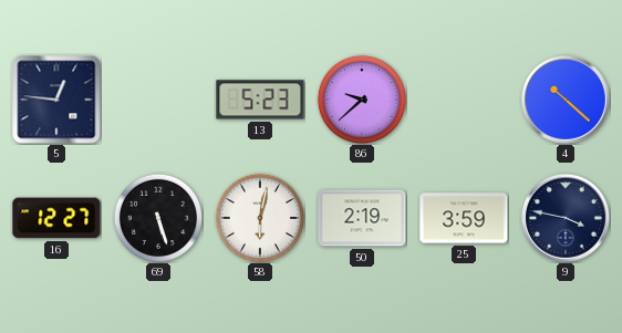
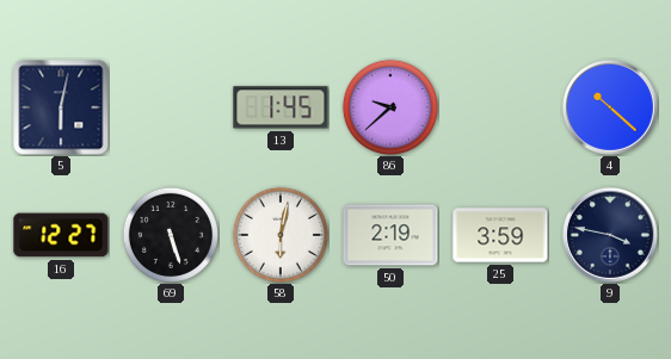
5: 12:46 -> 6:02 (61, 107)
13: 5:23 -> 1:45 (281, 107)
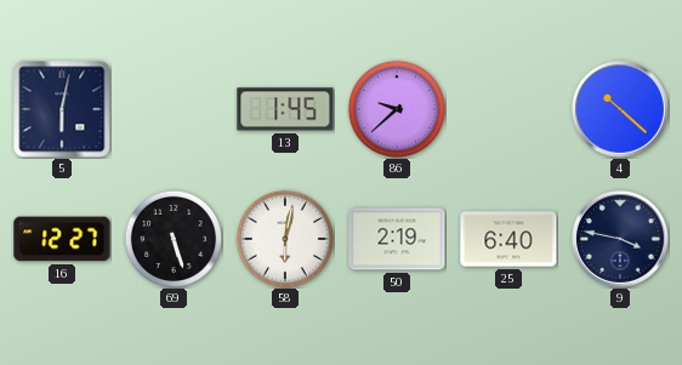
25: 3:59 -> 6:40 (508, 239)
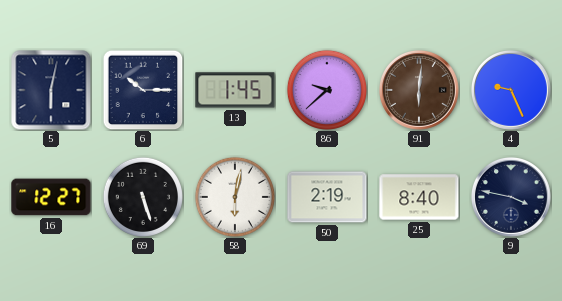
6: none -> 10:15 (143, 90)
91: none -> 6:01 (419, 90)
4: 10:22 -> 9:26 (511, 90)
25: 6:40 -> 8:40 (419, 197)
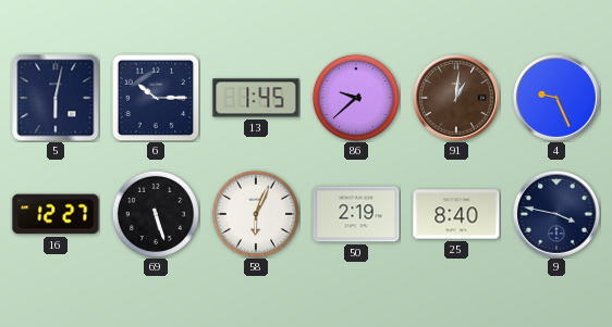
91: 6:01 -> 1:01 (456, 98)
58: 6:02 -> 6:04 (256, 214)
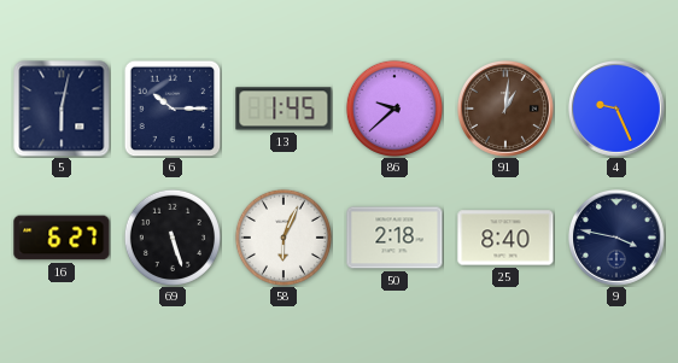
16: 12:27 -> 6:27 (62, 238)
50: 2:19 -> 2:18 (394, 238)
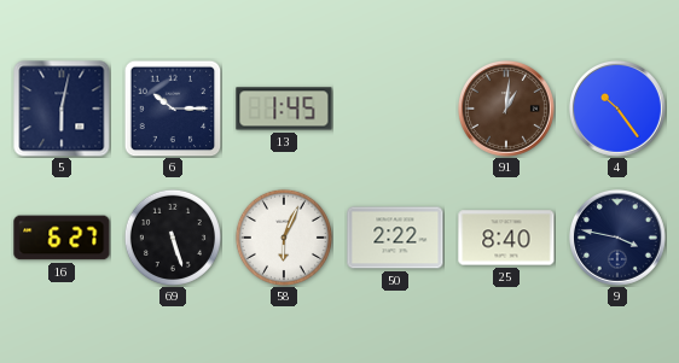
86: 9:38 -> none (394, 109)
4: 9:26 -> 10:24 (617, 109)
50: 2:18 -> 2:22 (395, 238)
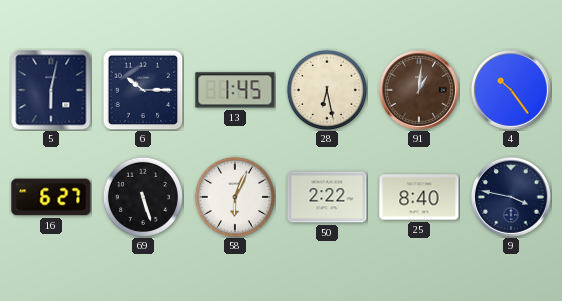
28: none -> 6:28 (327, 90)
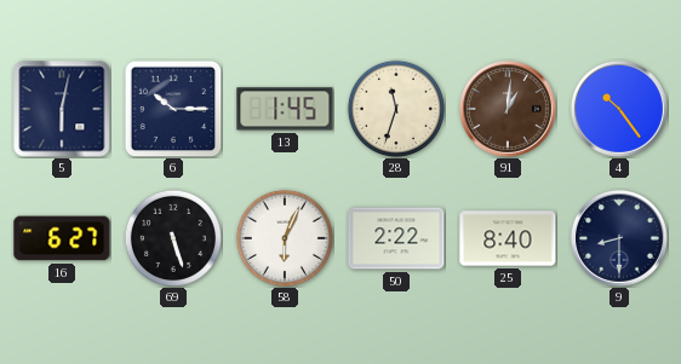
28: 6:28 -> 11:33 (396, 109)
9: 3:47 -> 8:30 (619, 238)
